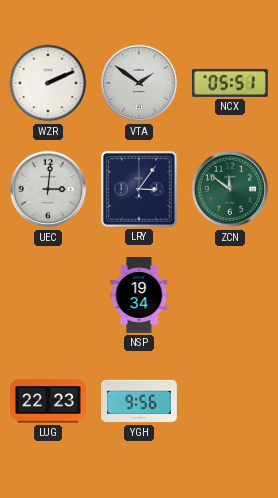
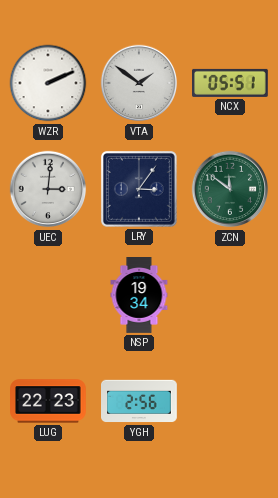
YGH: 9:56 -> 2:56 (140, 401)
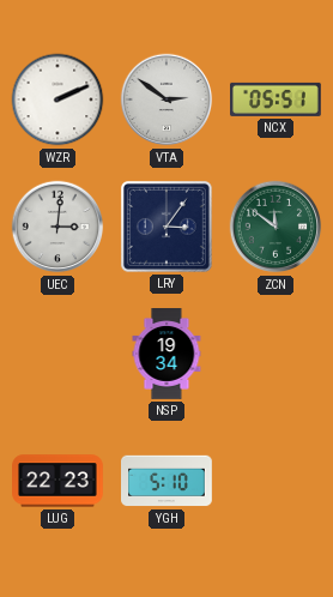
VTA: 1:51 -> 2:51 (166, 99)
YGH: 2:56 -> 5:10 (168, 481)
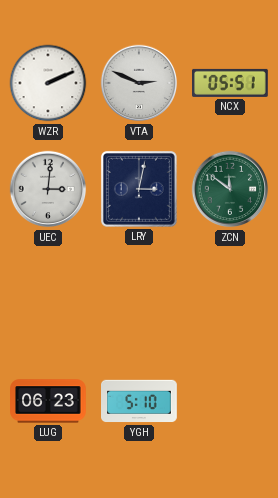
VTA: 2:51 -> 2:49 (139, 83)
LRY: 3:06 -> 3:02 (139, 189)
NSP: 19:34 -> none (166, 354)
LUG: 22:23 -> 06:23 (48, 401)
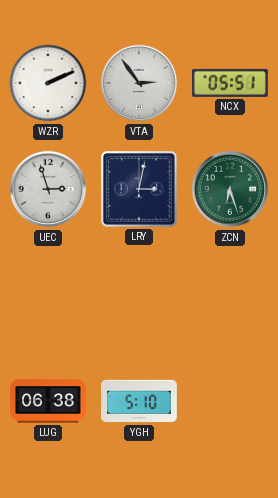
VTA: 2:49 -> 2:54 (139, 83)
UEC: 3:01 -> 2:57 (48, 189)
ZCN: 11:51 -> 6:27 (230, 189)
LUG: 06:23 -> 06:38 (48, 401)
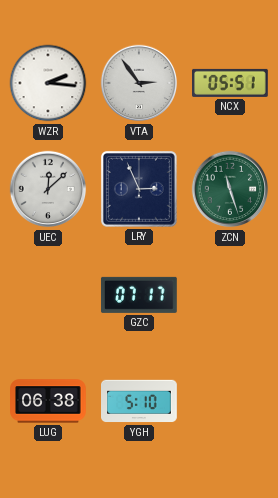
WZR: 2:11 -> 2:16 (48, 83)
UEC: 2:57 -> 12:08 (48, 189)
LRY: 3:02 -> 2:56 (139, 189)
ZCN: 6:27 -> 11:27 (230, 189)
GZC: none -> 07:17 (139, 295)
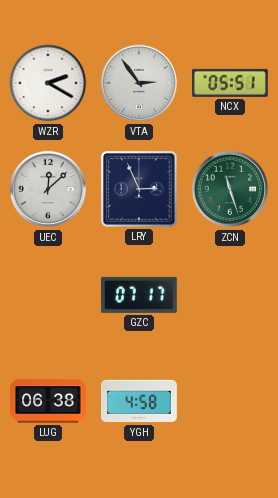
WZR: 2:16 -> 2:20 (48, 83)
YGH: 5:10 -> 4:58 (140, 401)
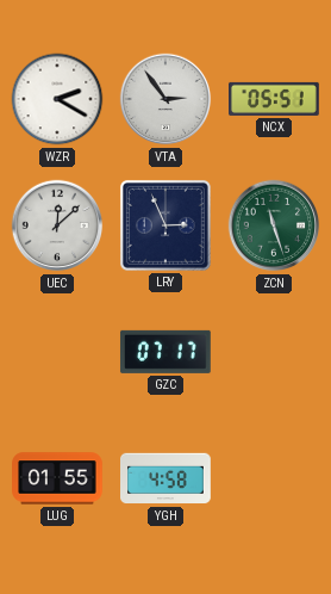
LUG: 06:38 -> 01:55 (57, 478)
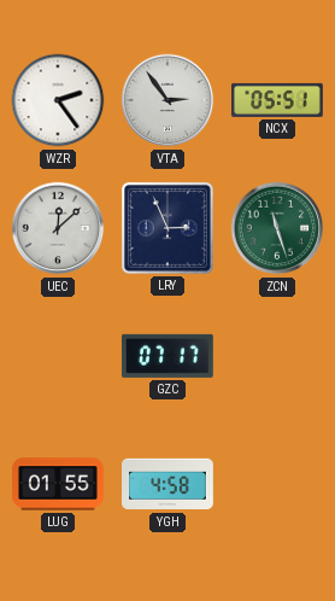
WZR: 2:20 -> 2:24 (58, 100)
